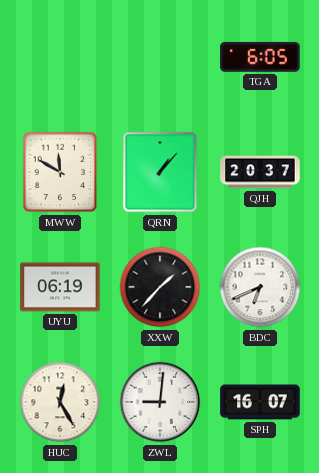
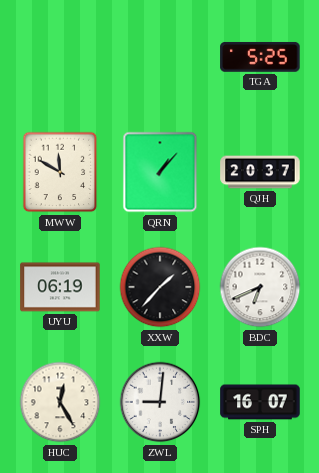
TGA: 6:05 -> 5:25 (260, 57)
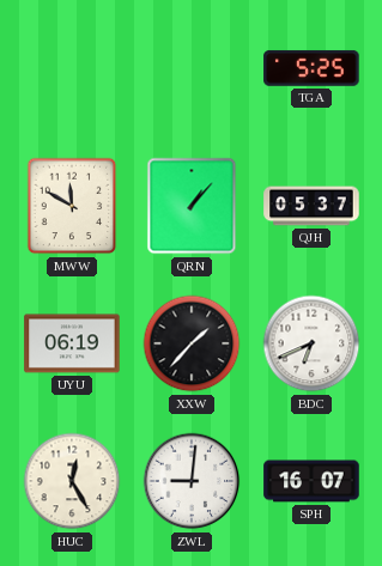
QJH: 20:37 -> 05:37 (311, 206)
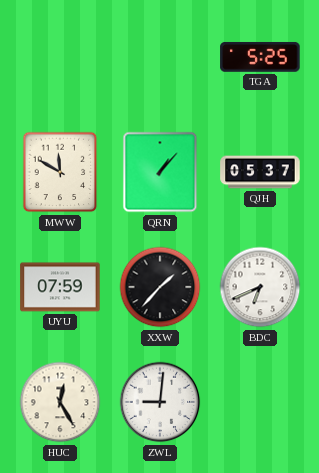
UYU: 06:19 -> 07:59 (60, 287)
SPH: 16:07 -> none (311, 481)
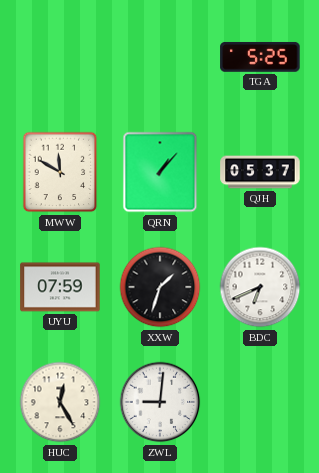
XXW: 1:37 -> 1:33 (160, 287)
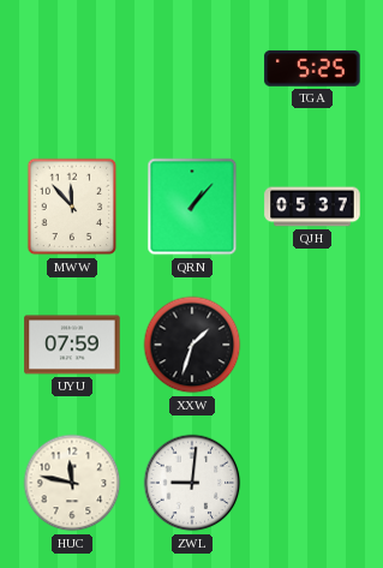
MWW: 11:50 -> 11:53 (72, 207)
BDC: 6:41 -> none (260, 287)
HUC: 12:25 -> 11:47 (72, 483)
